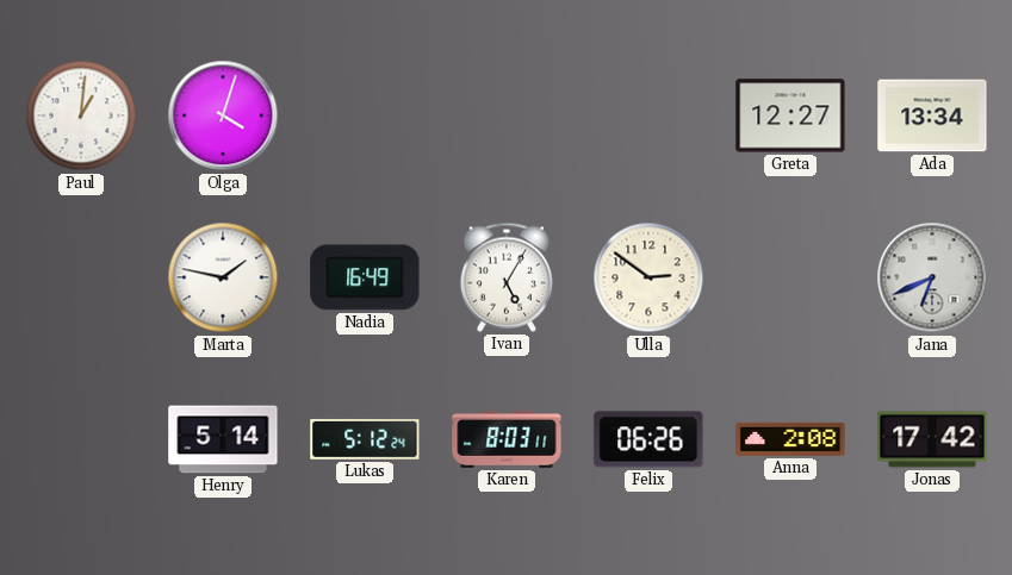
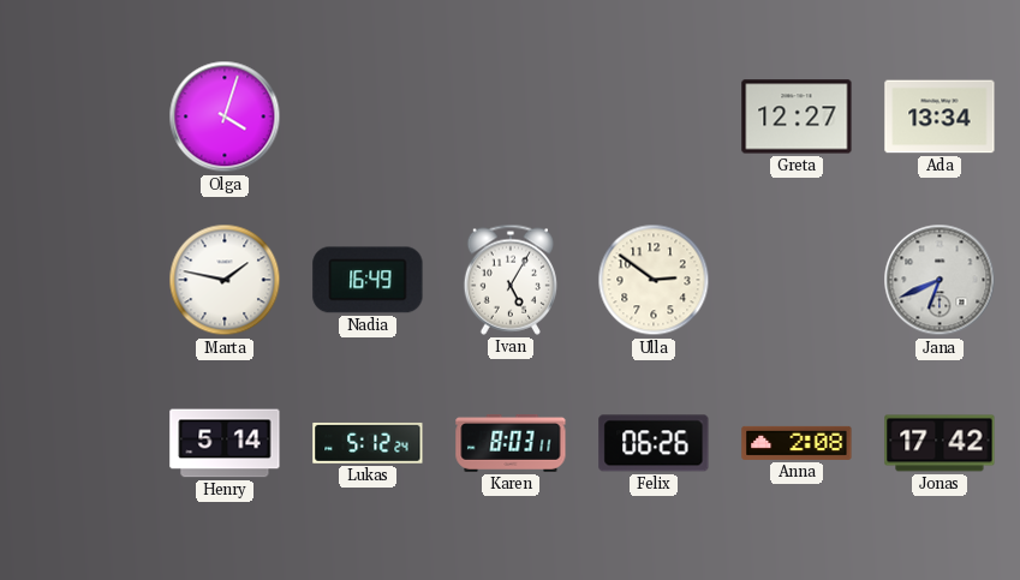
Paul: 1:01 -> none (81, 115)
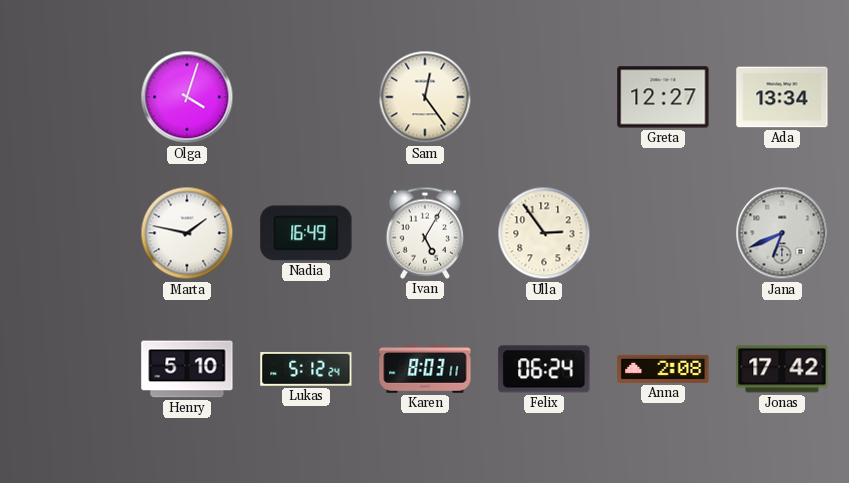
Sam: none -> 12:24 (425, 97)
Ulla: 2:51 -> 2:54 (544, 233)
Henry: 5:14 -> 5:10 (187, 369)
Felix: 06:26 -> 06:24 (544, 369)
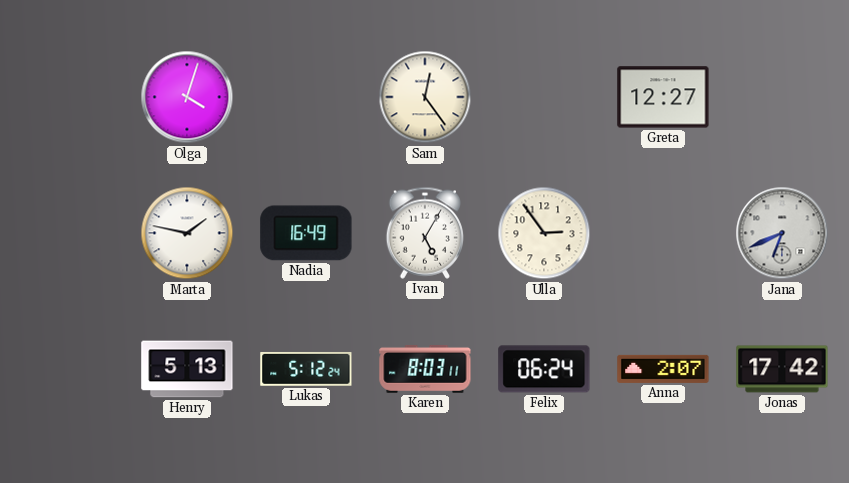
Ada: 13:34 -> none (782, 97)
Henry: 5:10 -> 5:13 (187, 369)
Anna: 2:08 -> 2:07 (663, 369)
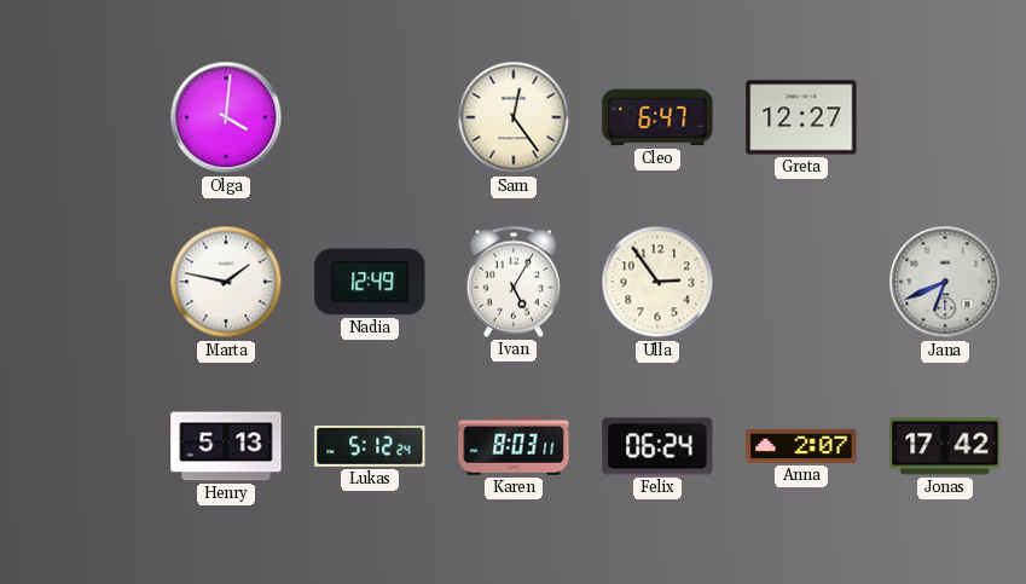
Olga: 4:03 -> 4:01 (226, 117)
Cleo: none -> 6:47 (657, 117)
Nadia: 16:49 -> 12:49 (370, 282)
